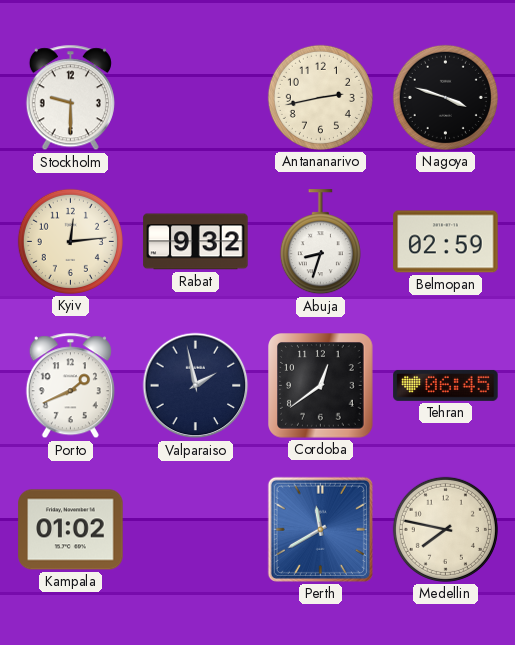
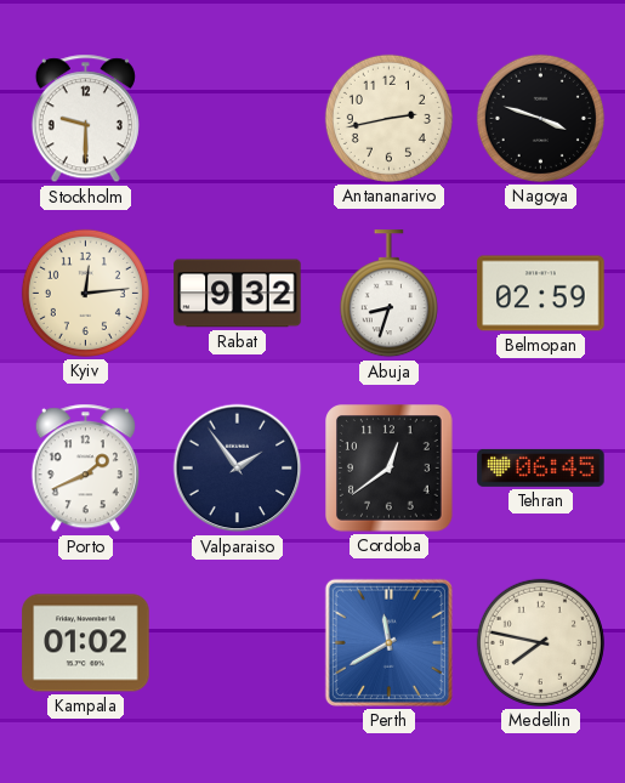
Valparaiso: 1:58 -> 1:54 (238, 469)
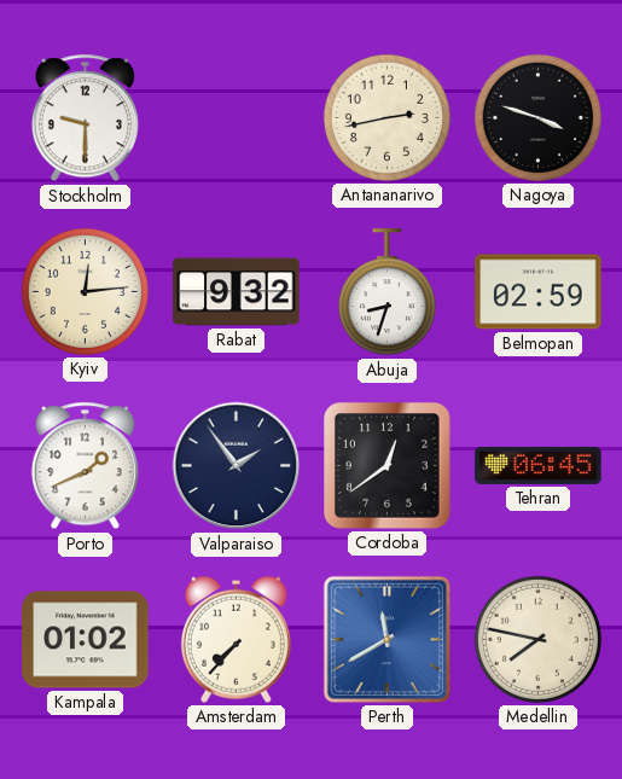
Amsterdam: none -> 7:37 (236, 639)
